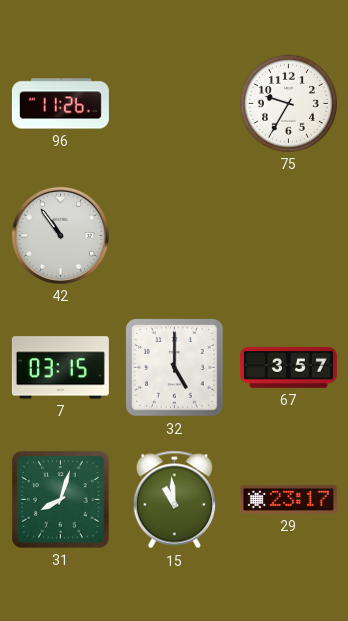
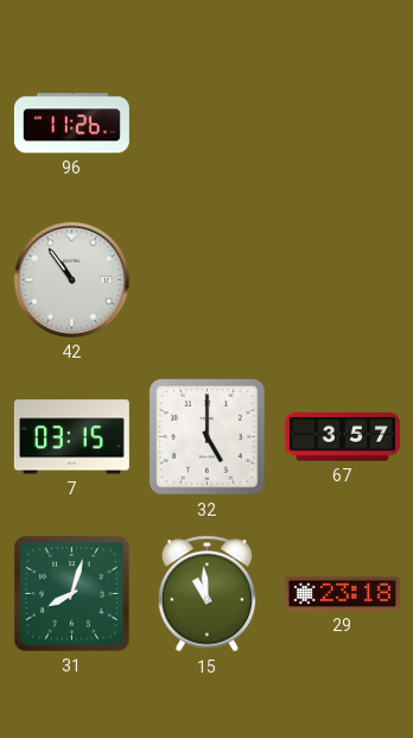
75: 9:35 -> none (288, 103)
29: 23:17 -> 23:18 (342, 593)
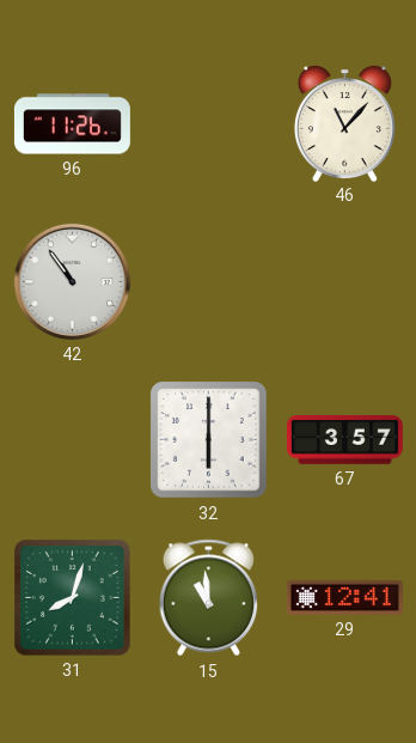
46: none -> 11:07 (344, 123)
7: 03:15 -> none (71, 437)
32: 5:00 -> 6:00 (209, 440)
29: 23:18 -> 12:41 (344, 597)
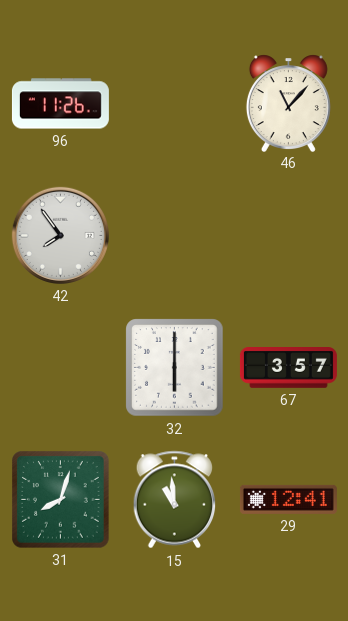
42: 10:54 -> 7:54 (60, 235)
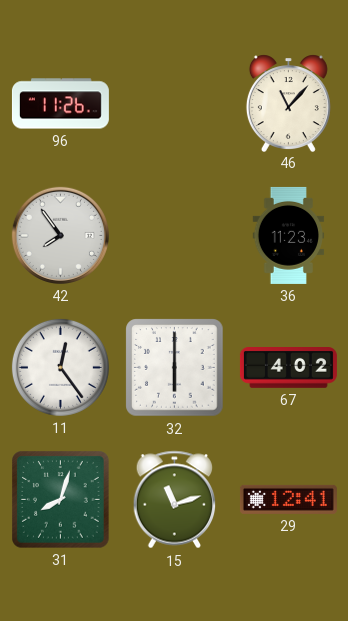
36: none -> 11:23 (289, 235)
11: none -> 12:24 (60, 367)
67: 3:57 -> 4:02 (288, 368)
15: 10:59 -> 11:12 (175, 500)
